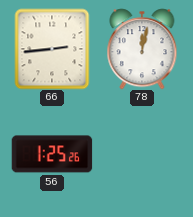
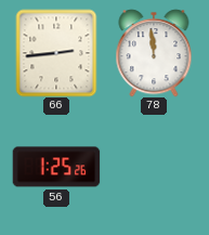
78: 12:02 -> 11:59 (154, 53)
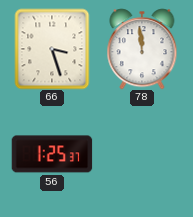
66: 2:44 -> 3:27 (52, 49)
56: 1:25:26 -> 1:25:37 (52, 154)
